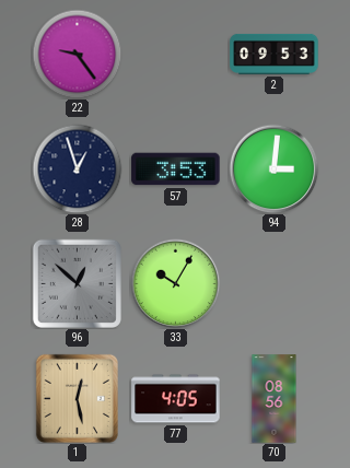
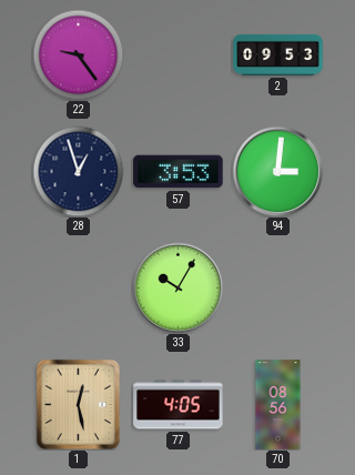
96: 12:52 -> none (77, 283)
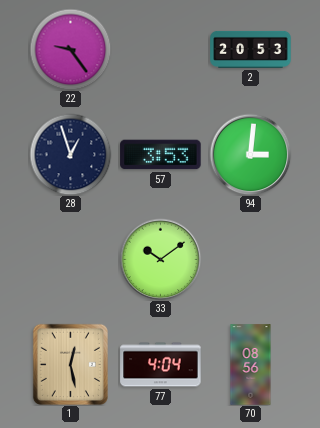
2: 09:53 -> 20:53 (251, 49)
33: 10:05 -> 10:09 (160, 259)
77: 4:05 -> 4:04 (161, 365)
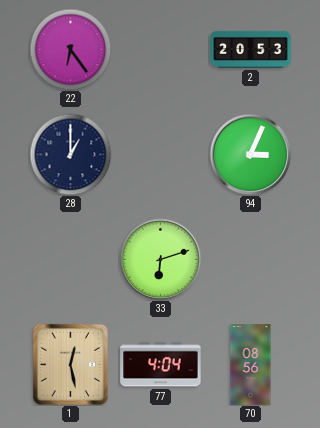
22: 9:24 -> 6:24 (70, 49)
28: 12:57 -> 1:00 (70, 154)
57: 3:53 -> none (161, 155)
94: 3:01 -> 3:04 (250, 154)
33: 10:09 -> 6:12 (160, 259)
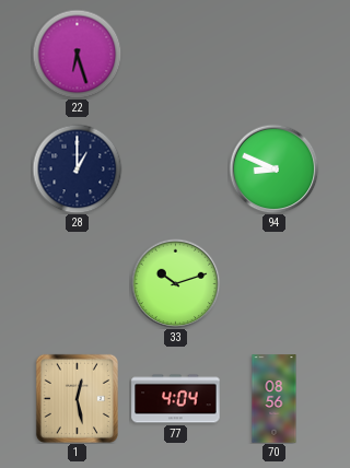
22: 6:24 -> 6:27 (77, 54)
2: 20:53 -> none (251, 49)
94: 3:04 -> 8:49 (273, 168)
33: 6:12 -> 10:12 (175, 283)
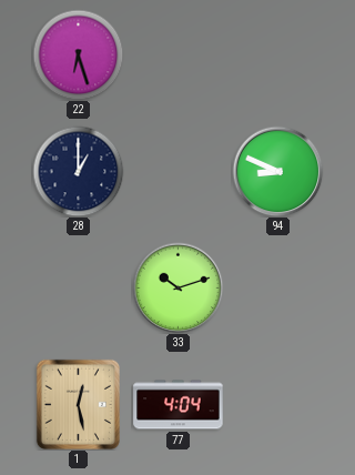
70: 08:56 -> none (275, 399)
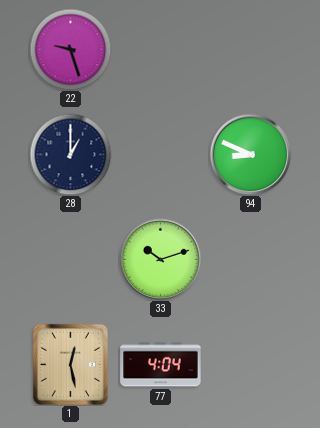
22: 6:27 -> 9:27 (70, 49)
